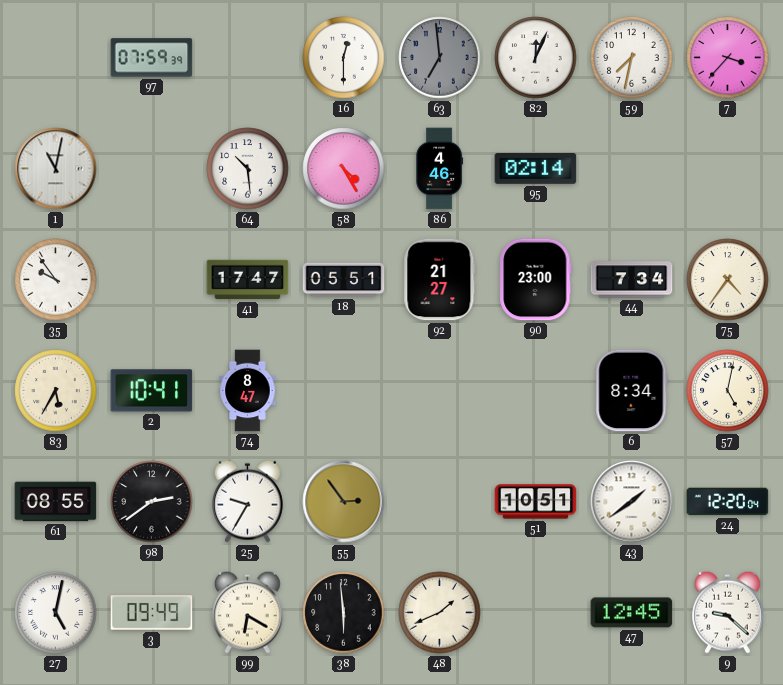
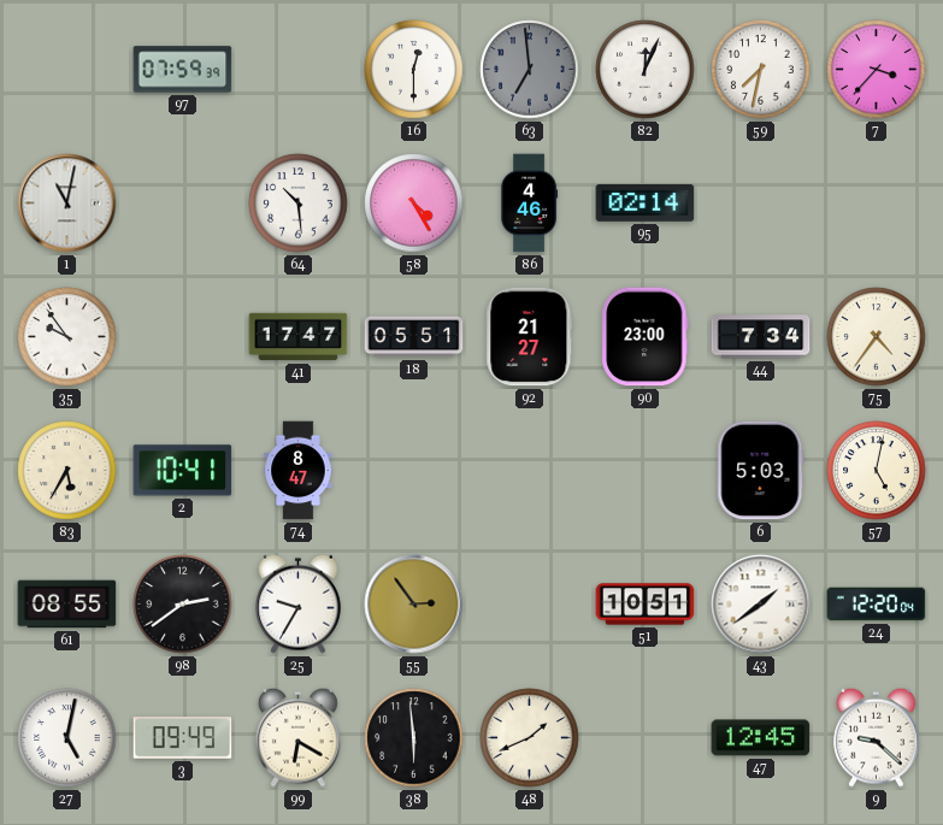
6: 8:34 -> 5:03 (761, 471)
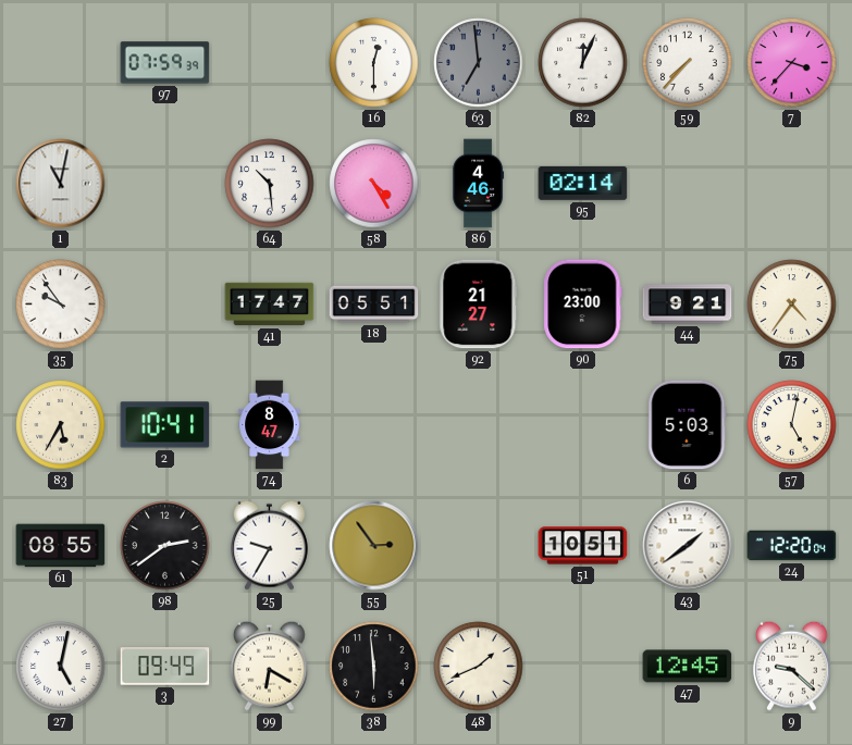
59: 7:32 -> 7:37 (688, 63)
44: 7:34 -> 9:21 (688, 305)
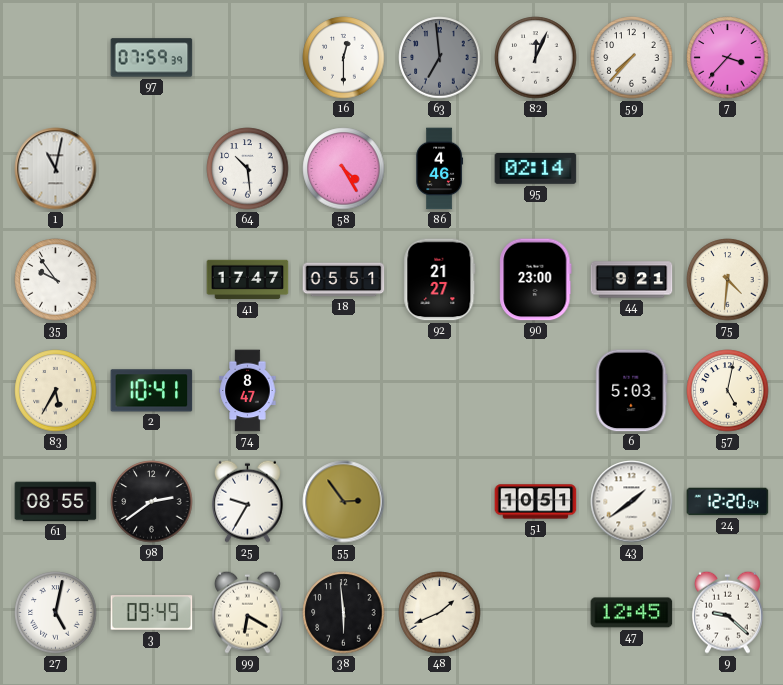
75: 4:36 -> 4:31 (728, 280)
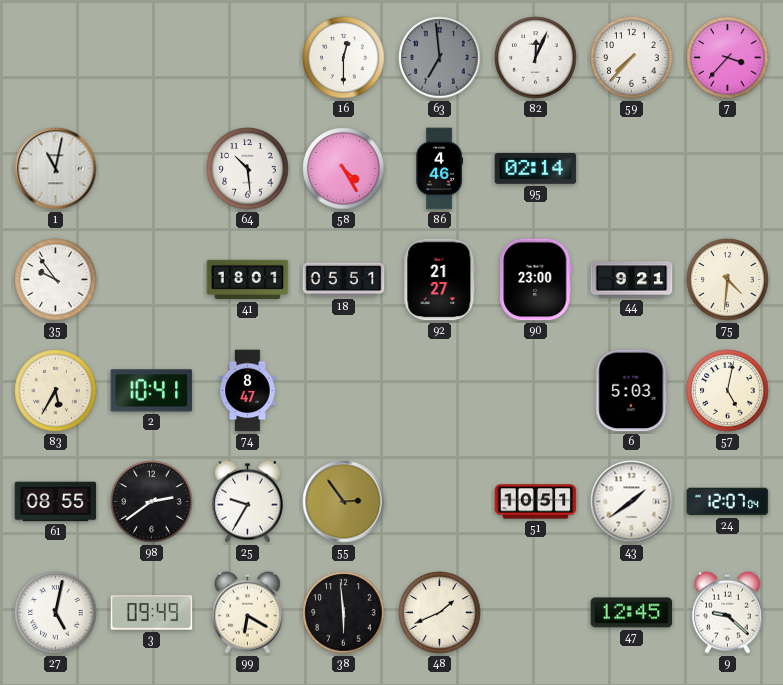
97: 07:59 -> none (152, 58)
41: 17:47 -> 18:01 (248, 280)
24: 12:20 -> 12:07 (728, 502)
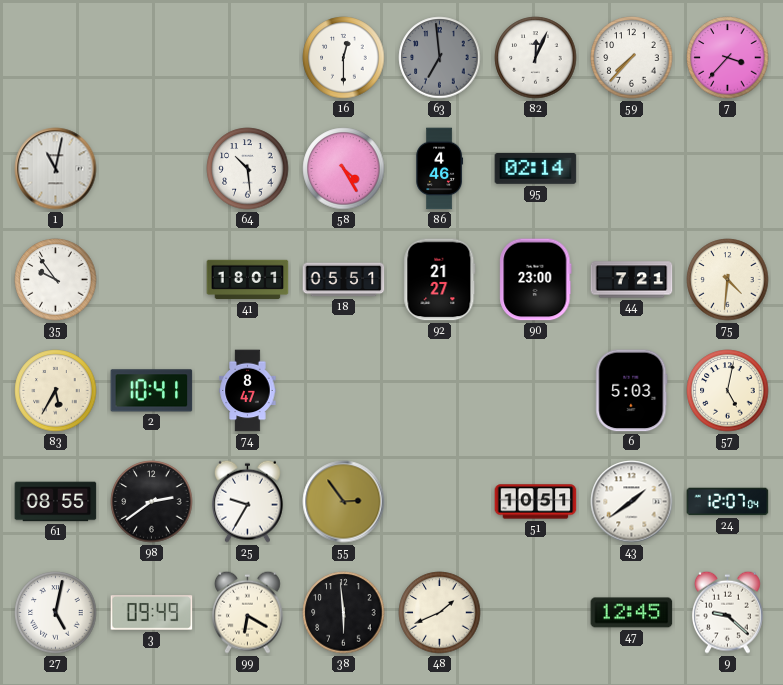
44: 9:21 -> 7:21 (632, 280)
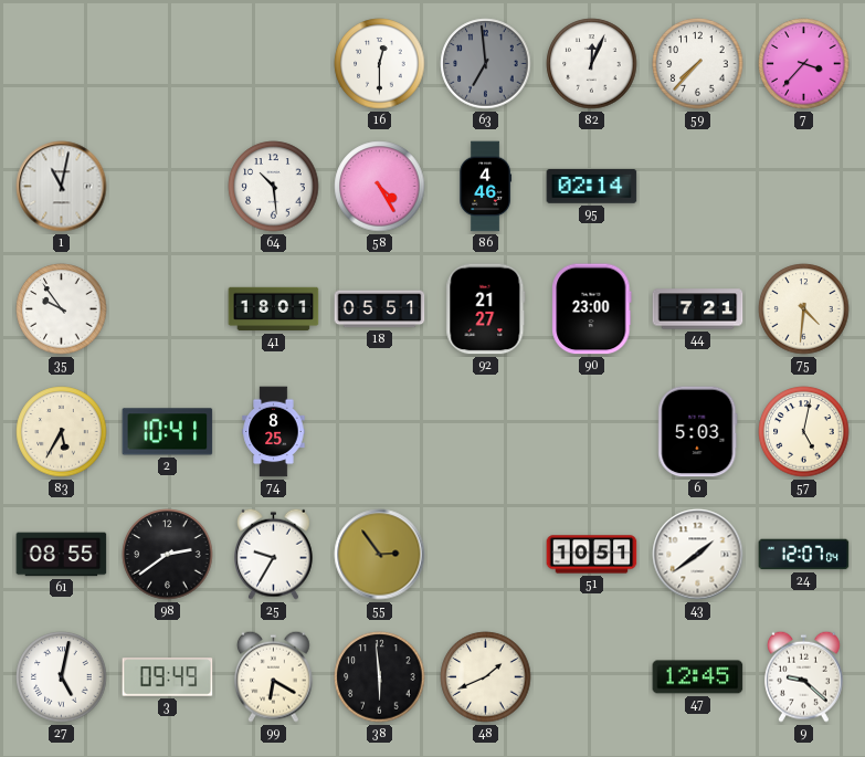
74: 8:47 -> 8:25 (274, 432)
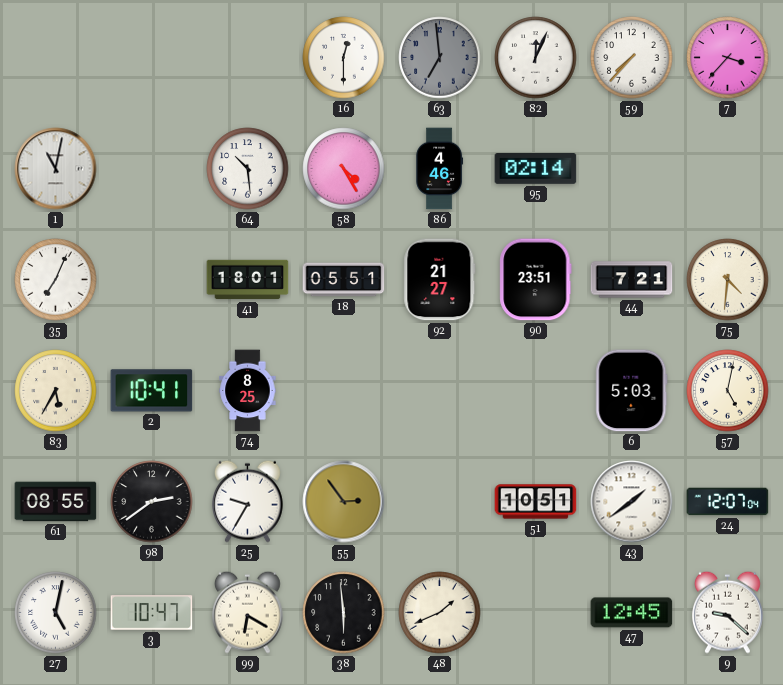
35: 9:54 -> 7:04 (56, 280)
90: 23:00 -> 23:51 (536, 280)
3: 09:49 -> 10:47 (152, 613)
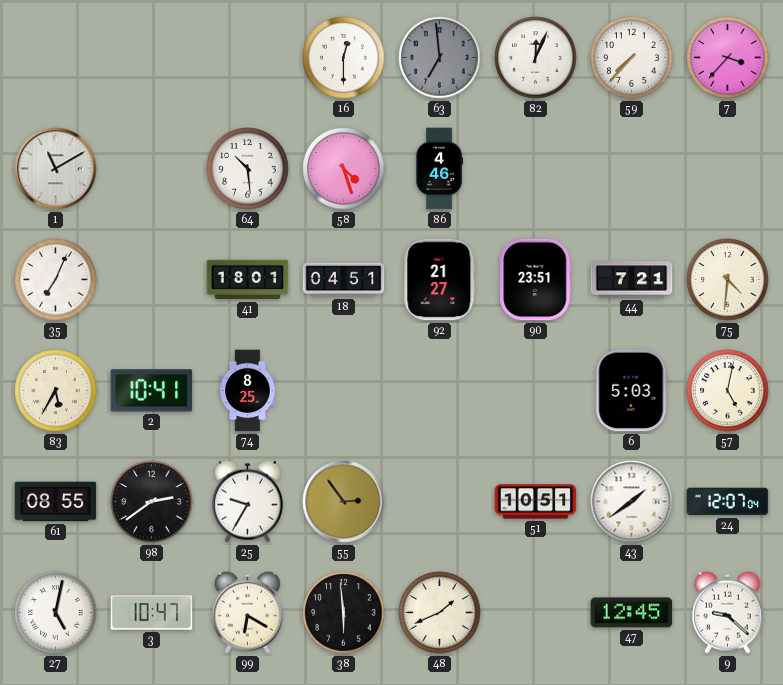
1: 11:02 -> 11:10 (56, 169)
58: 4:25 -> 4:27 (344, 169)
95: 02:14 -> none (536, 169)
18: 05:51 -> 04:51 (344, 280)
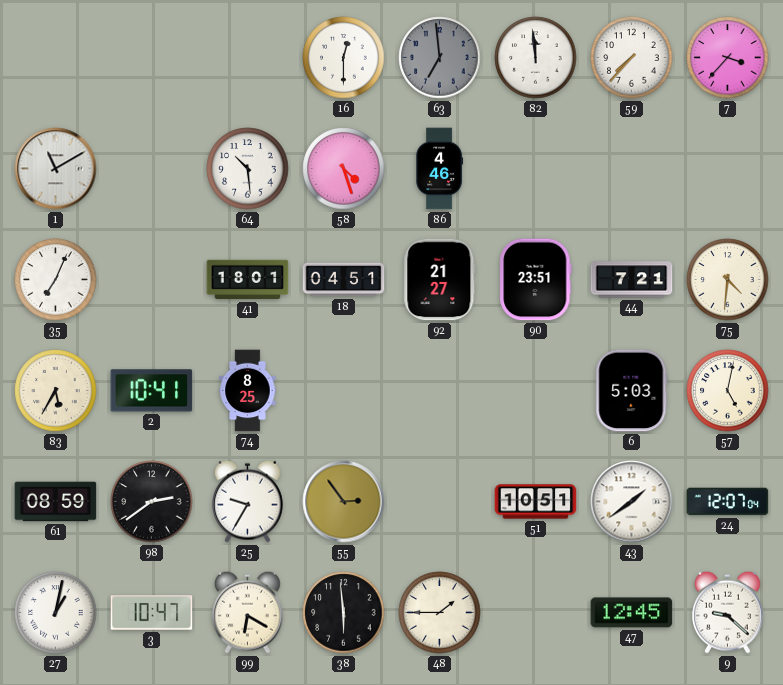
82: 12:04 -> 11:59 (536, 58)
61: 08:55 -> 08:59 (56, 502)
27: 5:02 -> 1:02 (56, 613)
48: 1:41 -> 1:45 (440, 613)
